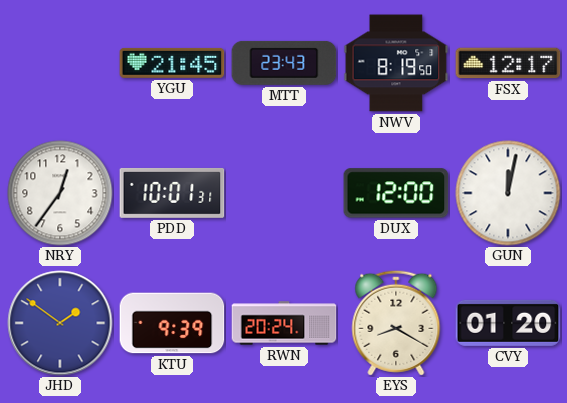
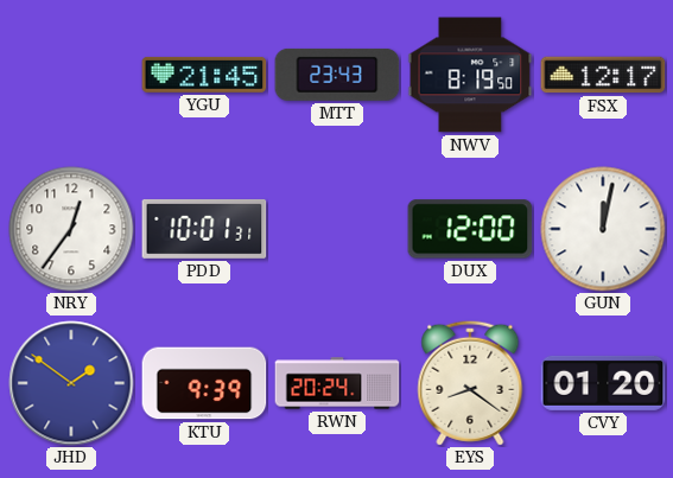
EYS: 8:20 -> 8:21 (470, 383)
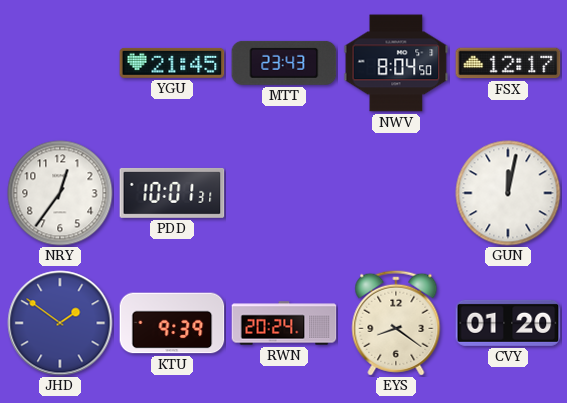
NWV: 8:19 -> 8:04 (396, 63)
DUX: 12:00 -> none (470, 229)
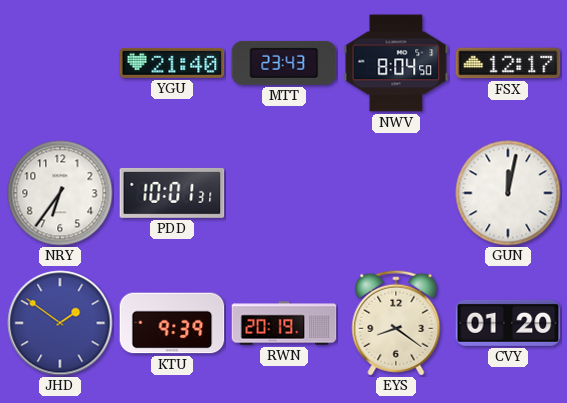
YGU: 21:45 -> 21:40 (172, 63)
NRY: 12:36 -> 6:36 (60, 193)
RWN: 20:24 -> 20:19 (284, 323)
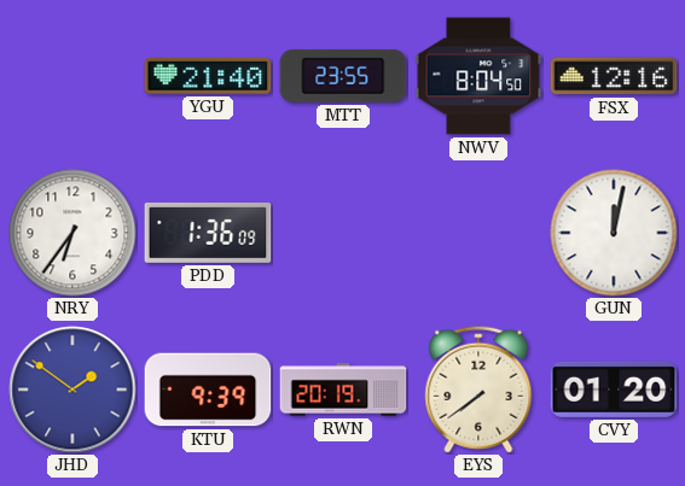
MTT: 23:43 -> 23:55 (343, 76)
FSX: 12:17 -> 12:16 (614, 76)
PDD: 10:01 -> 1:36 (208, 233)
EYS: 8:21 -> 7:39 (478, 390)
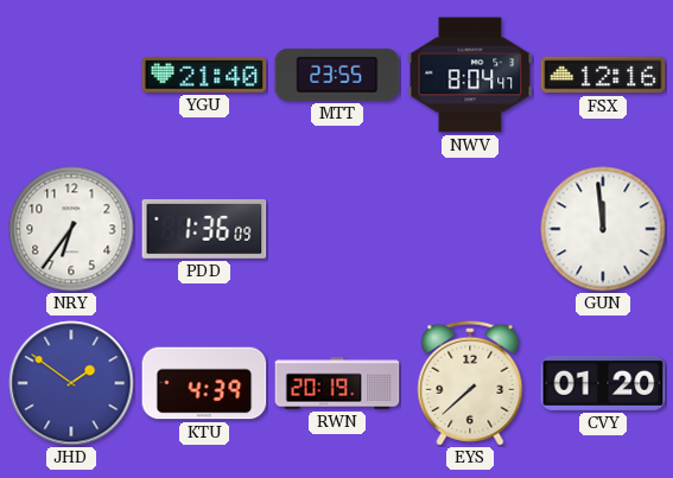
NWV: 8:04:50 -> 8:04:47 (470, 75)
GUN: 12:02 -> 11:59 (603, 229)
KTU: 9:39 -> 4:39 (204, 383)
EYS: 7:39 -> 7:38 (470, 383)
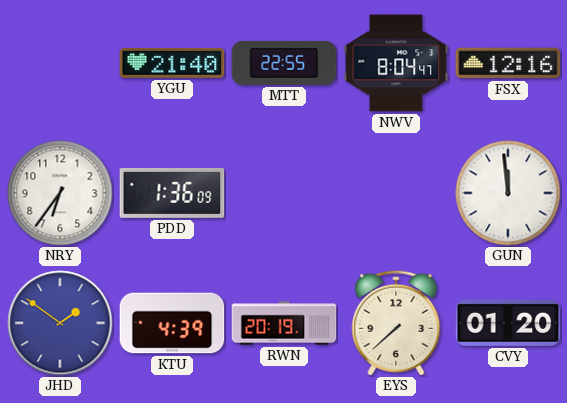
MTT: 23:55 -> 22:55 (284, 63)
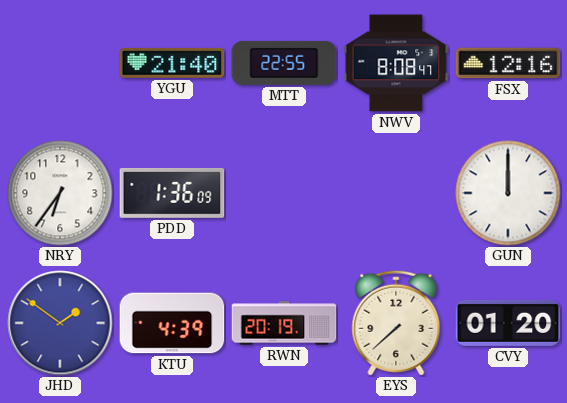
NWV: 8:04 -> 8:08 (396, 63)
GUN: 11:59 -> 12:00 (508, 193)
